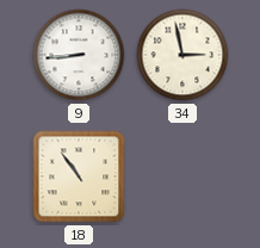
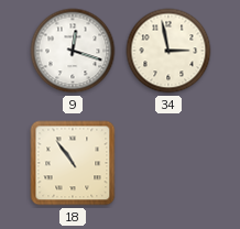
9: 8:44 -> 12:18 (73, 51)
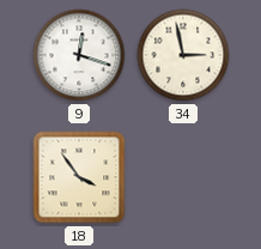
18: 10:54 -> 3:54 (79, 177)
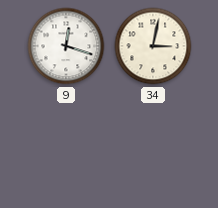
34: 2:58 -> 3:02 (153, 46)
18: 3:54 -> none (79, 177)
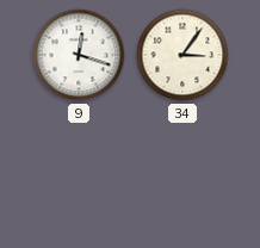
34: 3:02 -> 3:06 (182, 55)
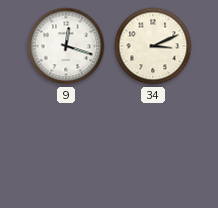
34: 3:06 -> 3:11 (153, 46)
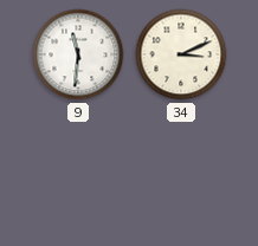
9: 12:18 -> 11:31 (78, 54)
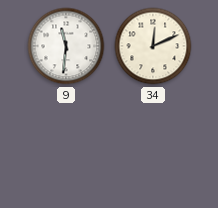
34: 3:11 -> 12:11 (153, 46)
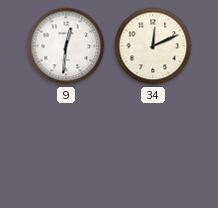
9: 11:31 -> 12:31 (66, 46)
